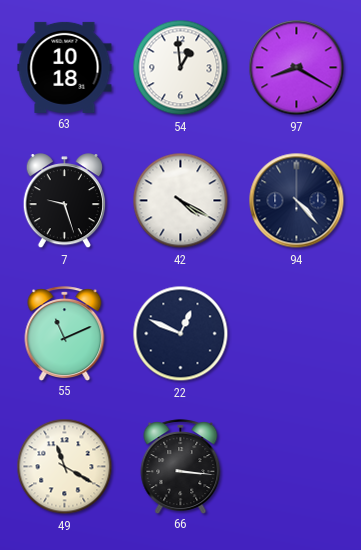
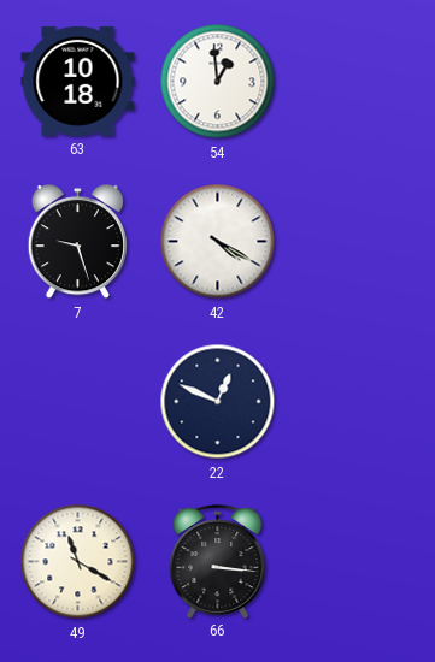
97: 8:20 -> none (297, 68)
94: 4:23 -> none (297, 201)
55: 11:11 -> none (65, 333)
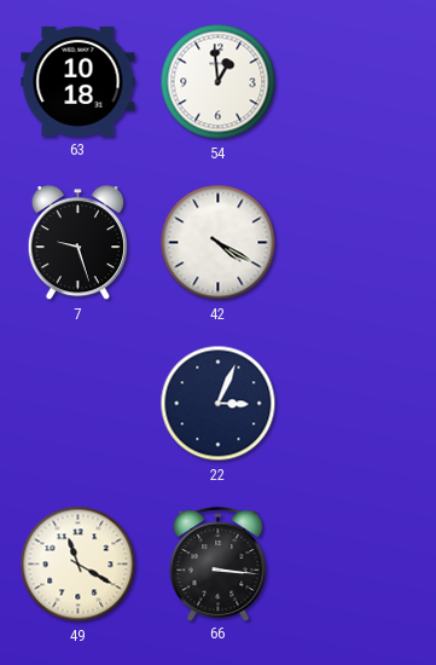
22: 12:49 -> 3:04 (219, 404)
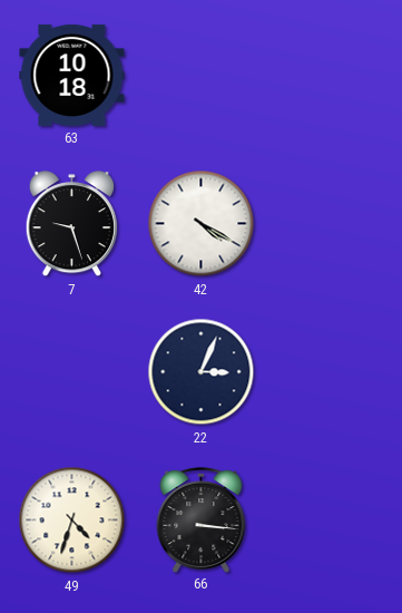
54: 12:59 -> none (219, 82)
49: 11:20 -> 4:33 (72, 520)
